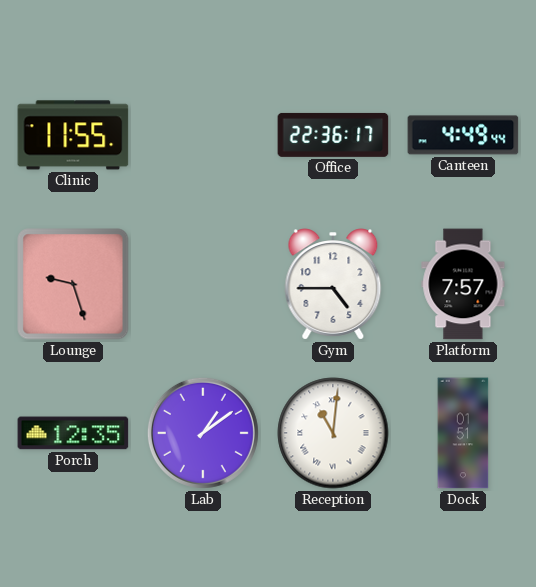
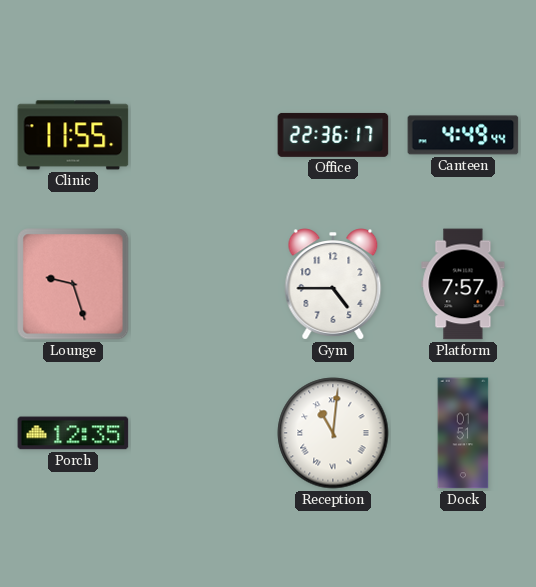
Lab: 1:09 -> none (203, 433)
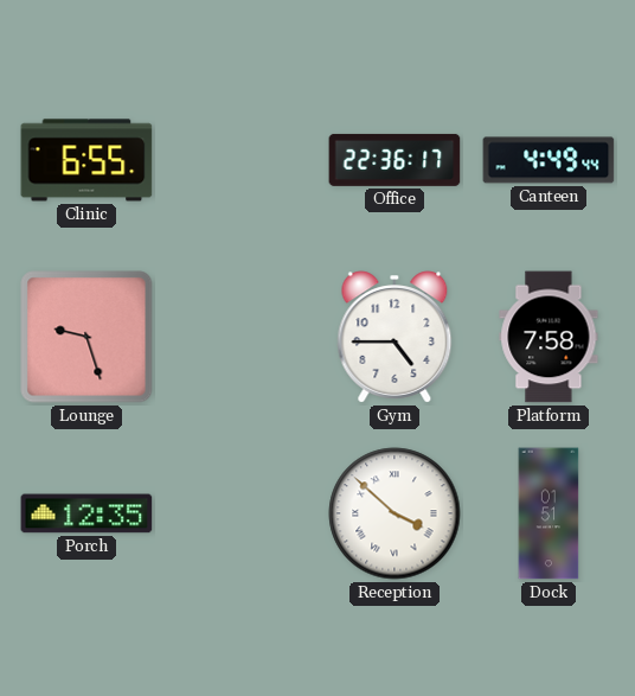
Clinic: 11:55 -> 6:55 (86, 160)
Platform: 7:57 -> 7:58 (549, 337)
Reception: 11:01 -> 3:52 (395, 513)
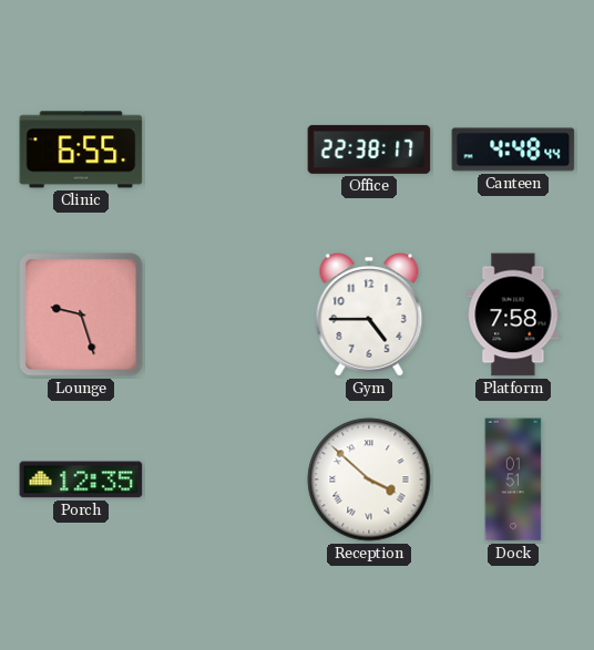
Office: 22:36 -> 22:38 (369, 149)
Canteen: 4:49 -> 4:48 (513, 149)
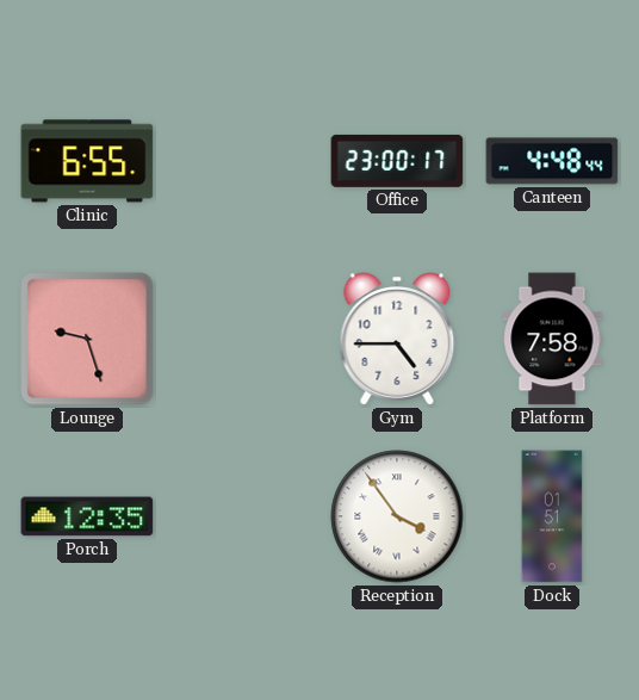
Office: 22:38 -> 23:00 (397, 161)
Reception: 3:52 -> 3:54 (397, 516)
